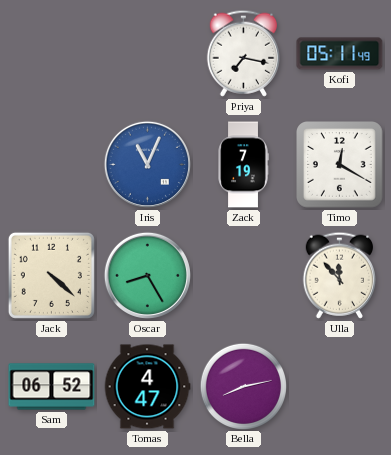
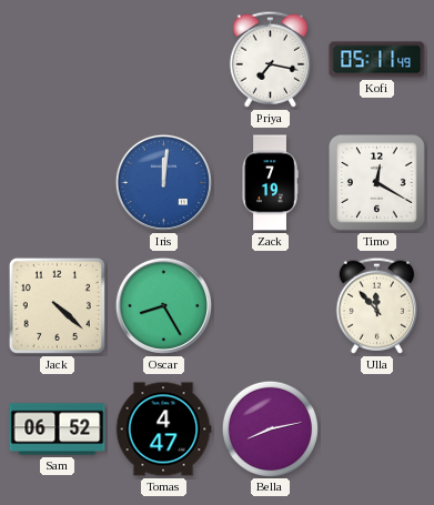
Iris: 11:04 -> 12:01 (163, 182)
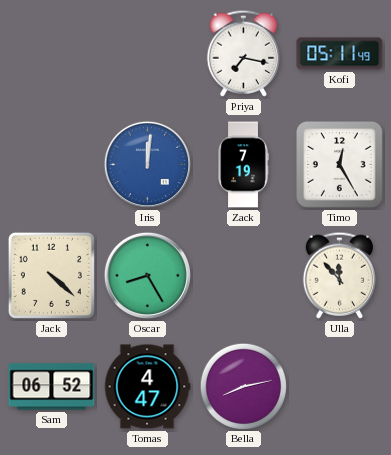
Timo: 12:20 -> 12:25 (340, 165)
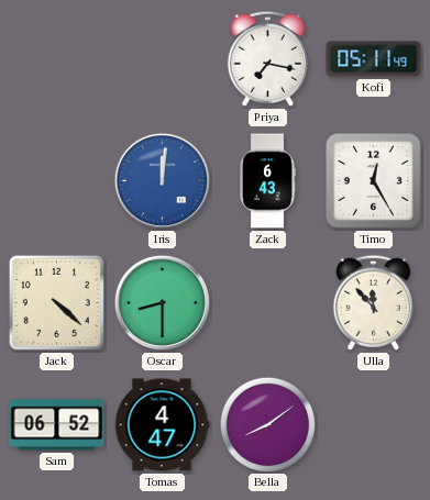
Zack: 7:19 -> 6:43 (267, 181)
Oscar: 8:25 -> 8:30 (162, 302)
Bella: 8:13 -> 8:09 (267, 424)
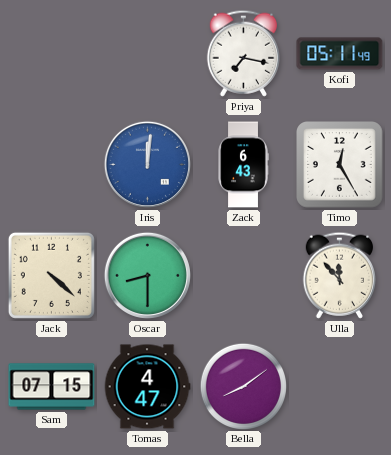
Sam: 06:52 -> 07:15 (52, 387)
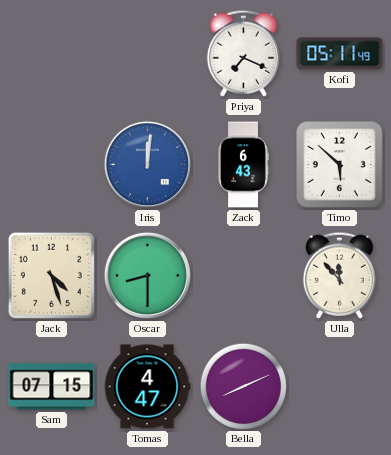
Priya: 7:17 -> 7:19 (243, 53)
Timo: 12:25 -> 5:52 (340, 165)
Jack: 4:22 -> 4:27 (51, 275)
Bella: 8:09 -> 8:11 (243, 386)
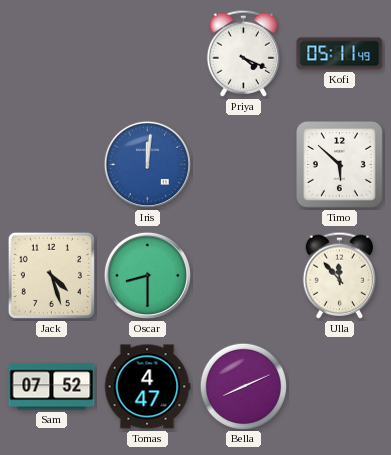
Priya: 7:19 -> 4:19 (243, 53)
Zack: 6:43 -> none (243, 165)
Sam: 07:15 -> 07:52 (52, 387)
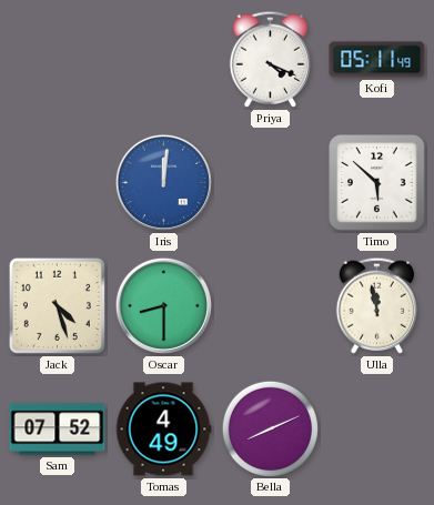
Ulla: 11:53 -> 11:58 (376, 305)
Tomas: 4:47 -> 4:49 (163, 430)
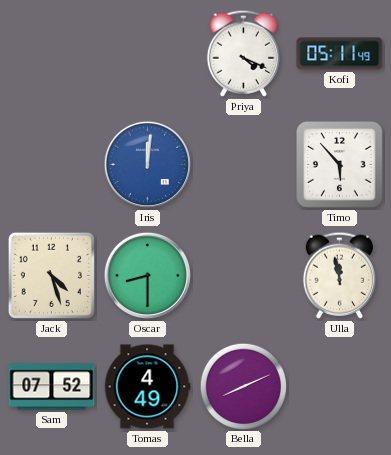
Timo: 5:52 -> 5:53 (340, 165)
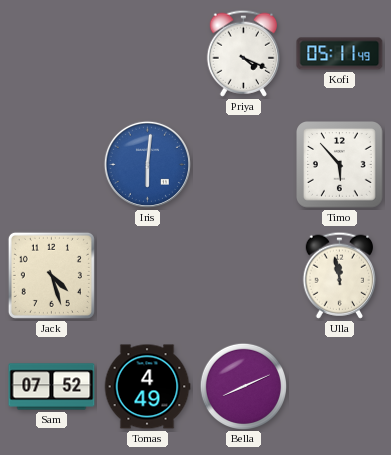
Iris: 12:01 -> 6:01 (147, 164)
Oscar: 8:30 -> none (147, 275)
